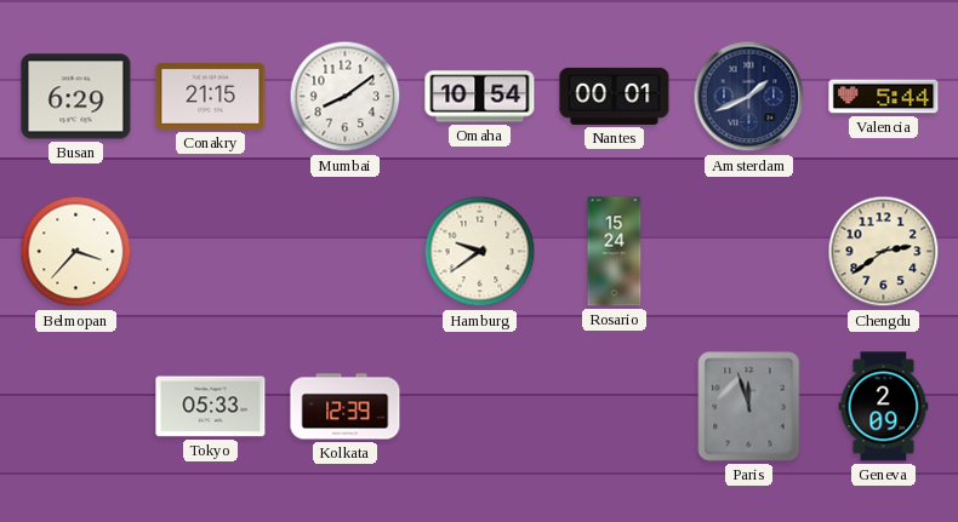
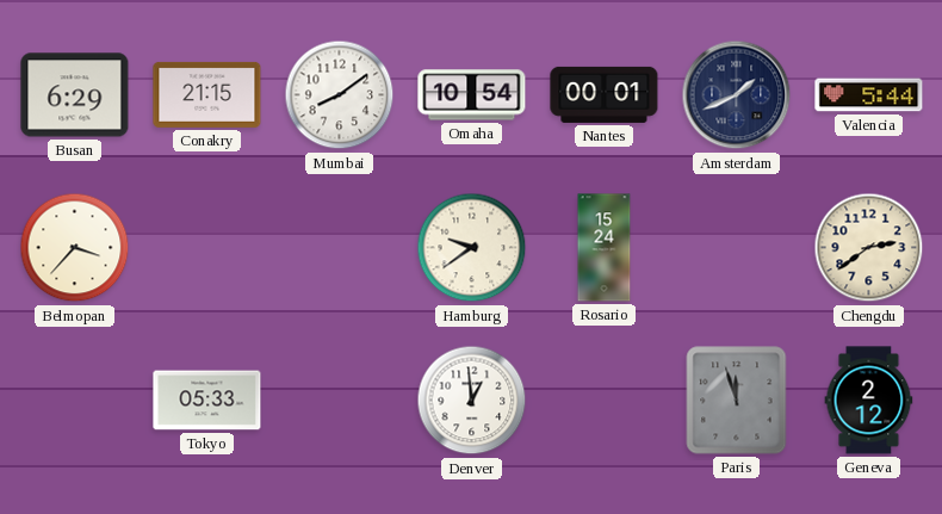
Kolkata: 12:39 -> none (346, 407)
Denver: none -> 12:59 (472, 401)
Geneva: 2:09 -> 2:12 (869, 401)
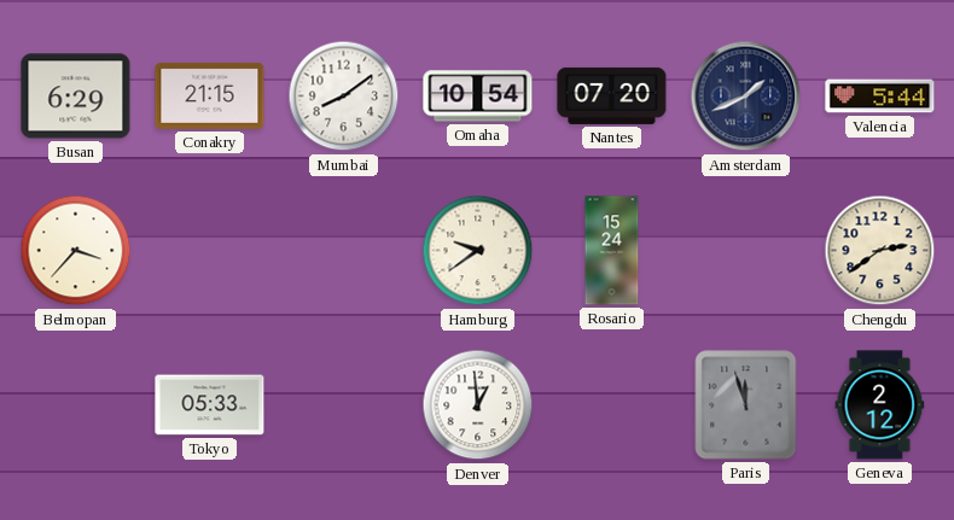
Nantes: 00:01 -> 07:20 (612, 95)
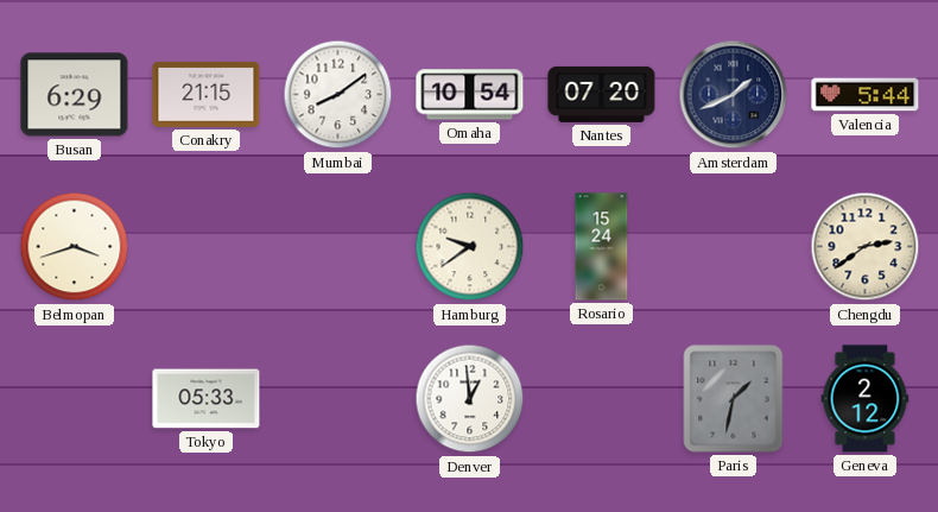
Belmopan: 3:37 -> 3:42 (75, 247)
Paris: 11:57 -> 1:32 (734, 399)
